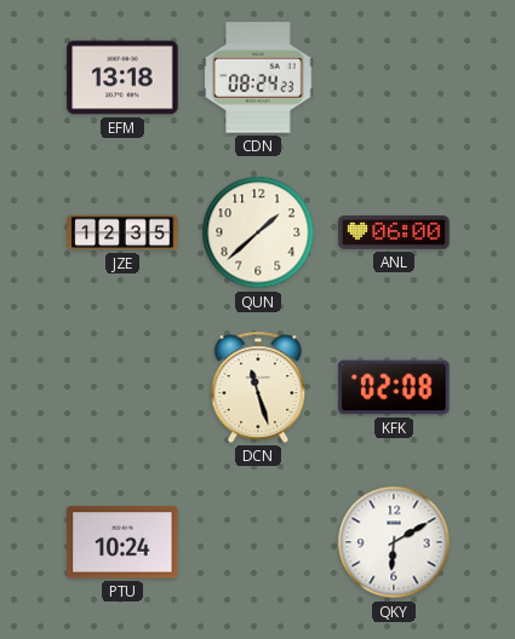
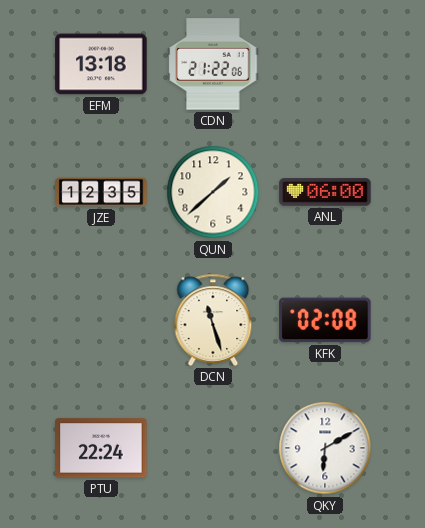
CDN: 08:24 -> 21:22 (213, 64)
PTU: 10:24 -> 22:24 (101, 448)
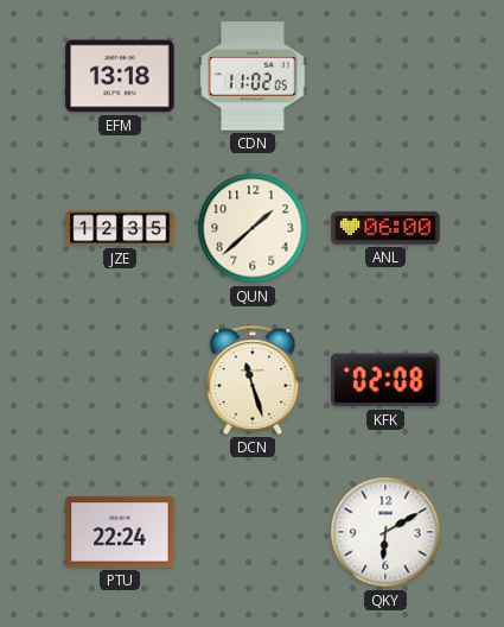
CDN: 21:22 -> 11:02 (253, 76)
